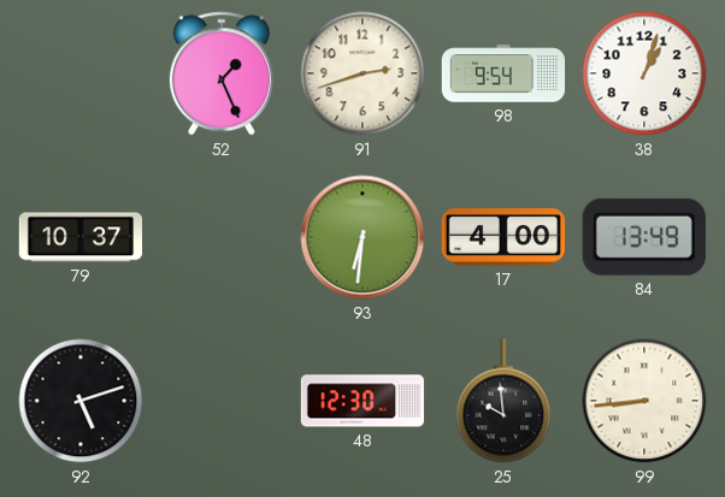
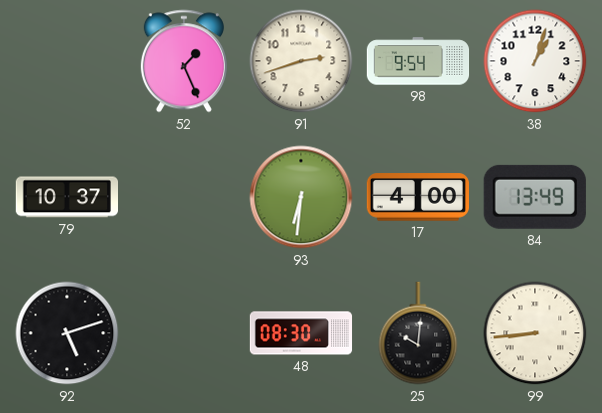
48: 12:30 -> 08:30 (301, 333)
25: 9:59 -> 10:01 (418, 333)
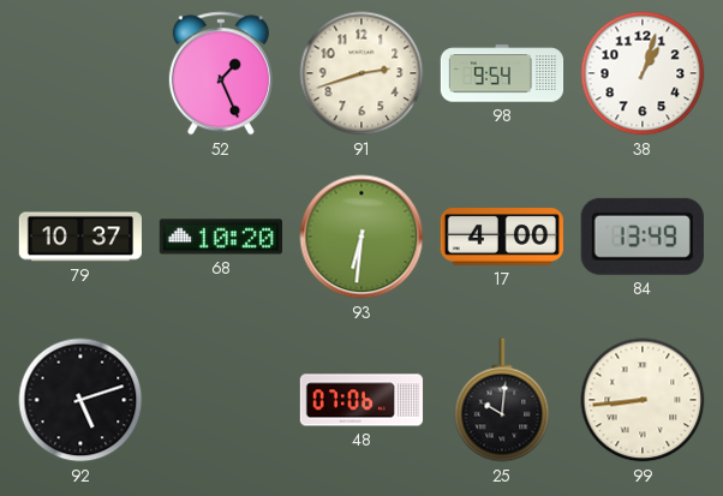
68: none -> 10:20 (220, 237)
48: 08:30 -> 07:06 (361, 400)
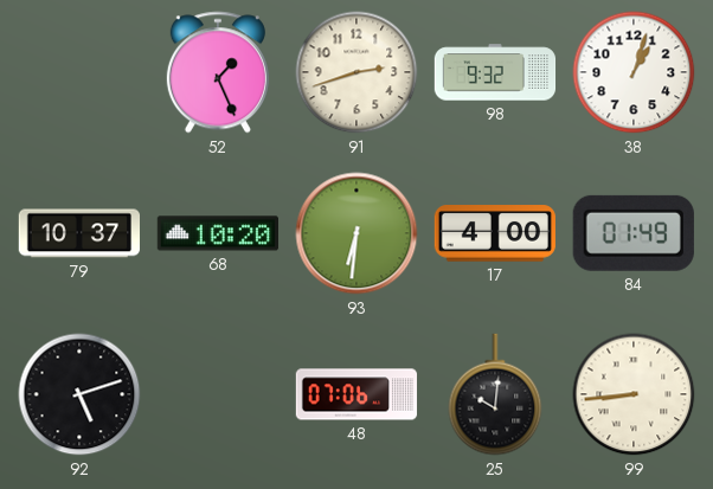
98: 9:54 -> 9:32 (495, 72)
84: 13:49 -> 01:49 (634, 233)
